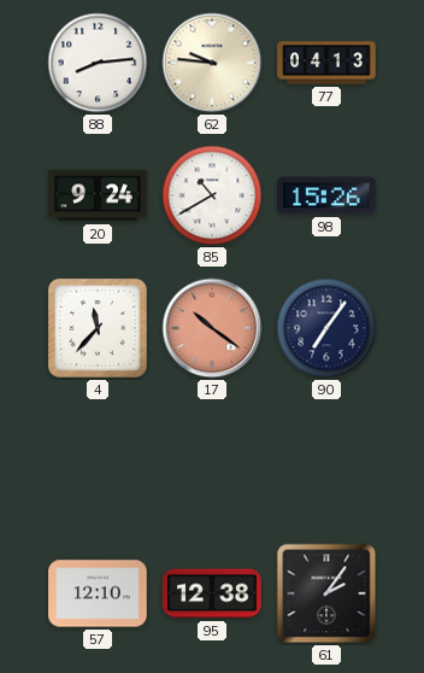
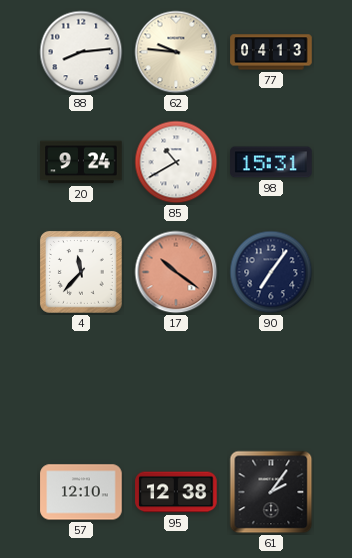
98: 15:26 -> 15:31 (271, 162)
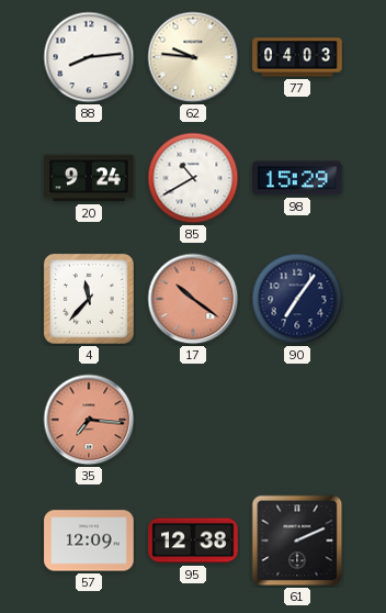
77: 04:13 -> 04:03 (297, 57)
98: 15:31 -> 15:29 (297, 178)
35: none -> 7:16 (89, 420)
57: 12:10 -> 12:09 (89, 540)
61: 2:06 -> 2:11 (297, 540)
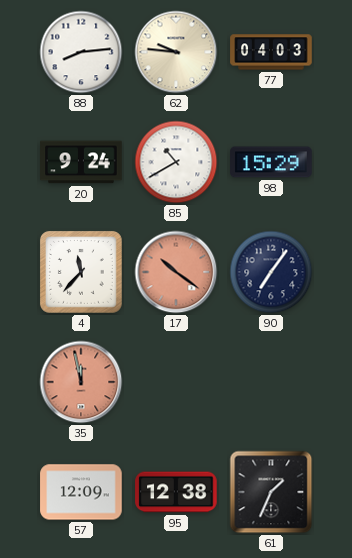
35: 7:16 -> 11:58 (81, 382)
61: 2:11 -> 1:34 (271, 492)
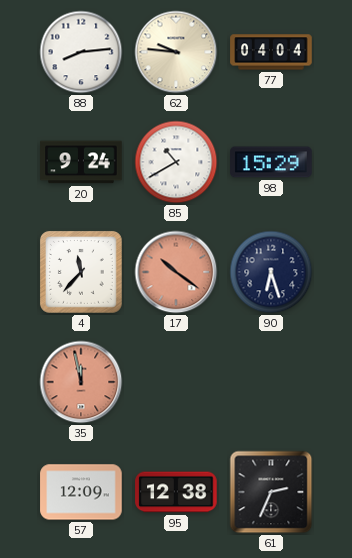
77: 04:03 -> 04:04 (271, 52)
90: 7:06 -> 6:27 (271, 272)
61: 1:34 -> 2:34 (271, 492)
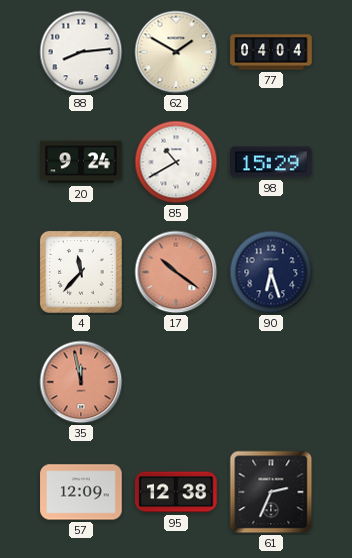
62: 9:46 -> 1:50 (176, 52)
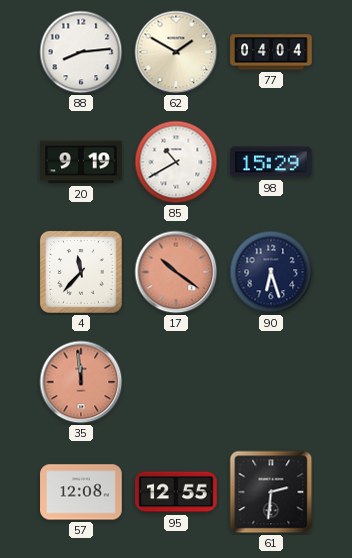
20: 9:24 -> 9:19 (81, 162)
35: 11:58 -> 11:59 (81, 382)
57: 12:09 -> 12:08 (81, 492)
95: 12:38 -> 12:55 (176, 492)
61: 2:34 -> 2:31 (271, 492)
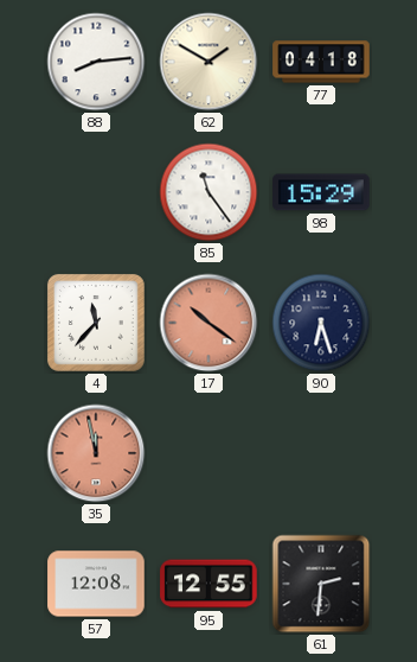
77: 04:04 -> 04:18 (321, 62)
20: 9:19 -> none (81, 162)
85: 10:40 -> 11:24 (208, 192)
35: 11:59 -> 11:58 (96, 453)
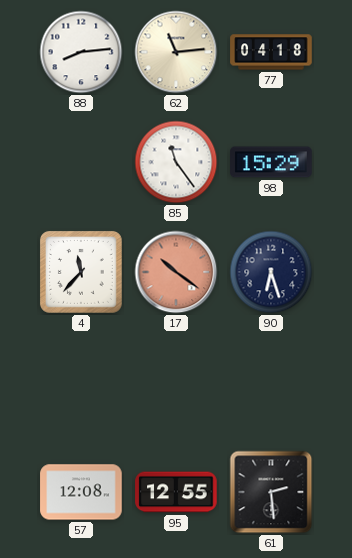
62: 1:50 -> 11:14 (176, 52)
35: 11:58 -> none (96, 453)
61: 2:31 -> 2:29 (271, 492)
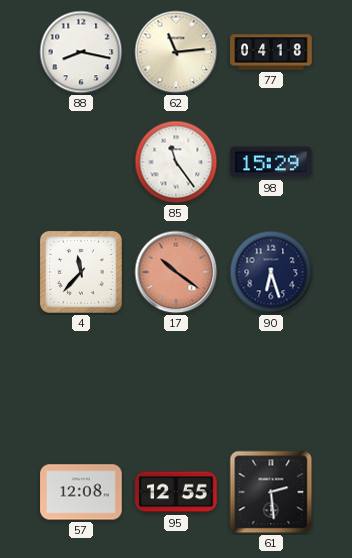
88: 8:14 -> 8:17 (81, 52)
